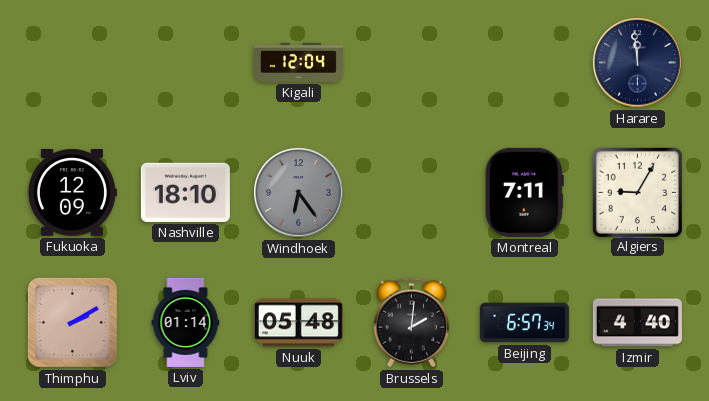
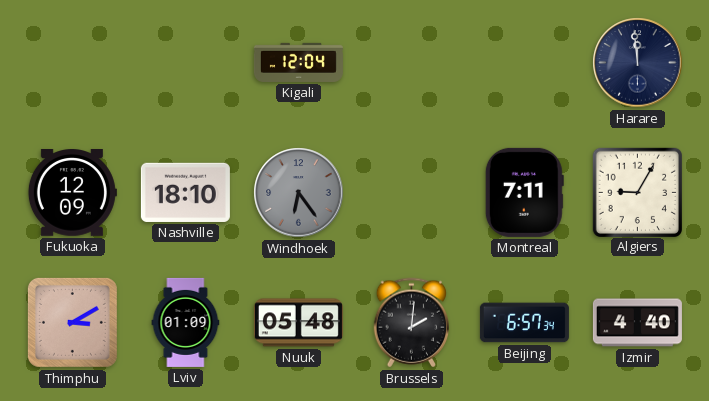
Thimphu: 2:10 -> 3:10 (72, 322)
Lviv: 01:14 -> 01:09 (186, 322)
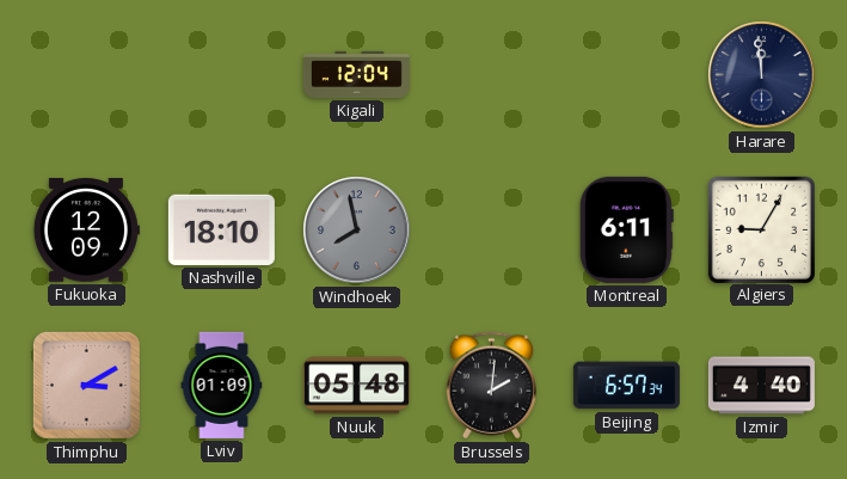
Windhoek: 6:24 -> 7:58 (357, 231)
Montreal: 7:11 -> 6:11 (626, 229)
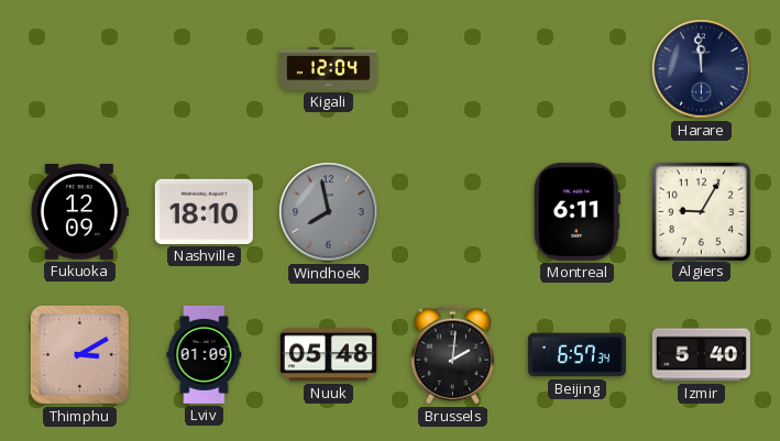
Izmir: 4:40 -> 5:40 (701, 355)
